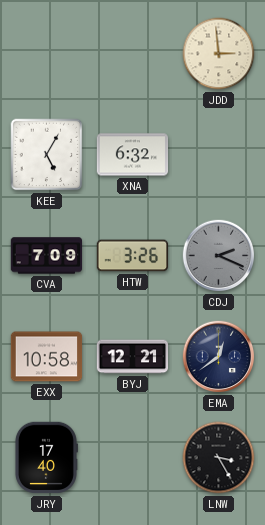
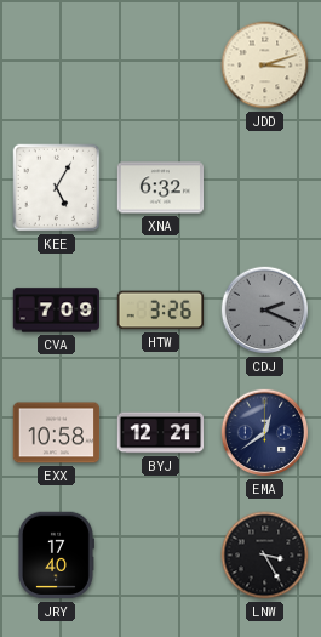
JDD: 2:59 -> 3:12 (265, 66)
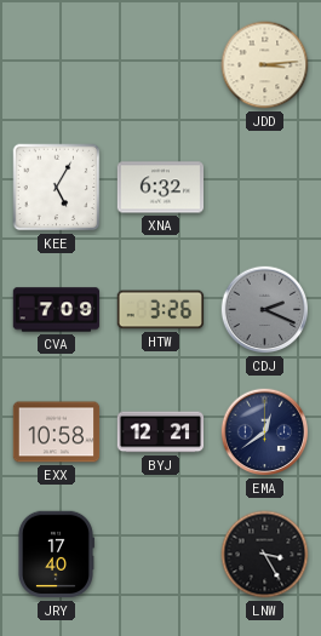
JDD: 3:12 -> 3:14 (265, 65)
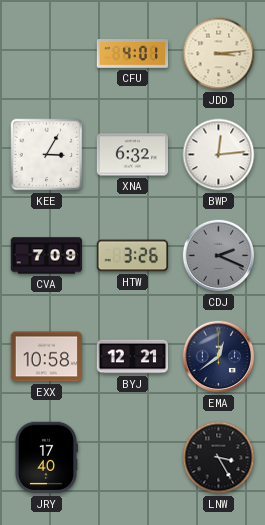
CFU: none -> 4:01 (133, 54)
KEE: 5:05 -> 3:05 (47, 155)
BWP: none -> 12:14 (219, 155)
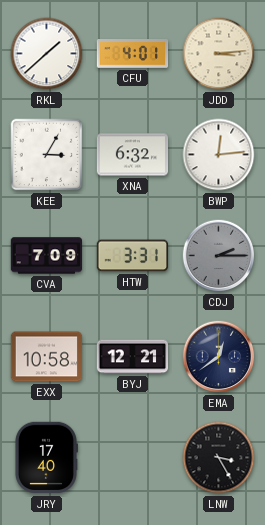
RKL: none -> 1:38 (47, 54)
HTW: 3:26 -> 3:31 (133, 256)
CDJ: 2:19 -> 2:15 (219, 256)
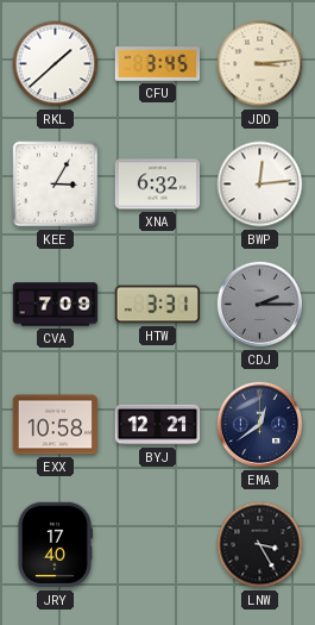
CFU: 4:01 -> 3:45 (158, 64)
